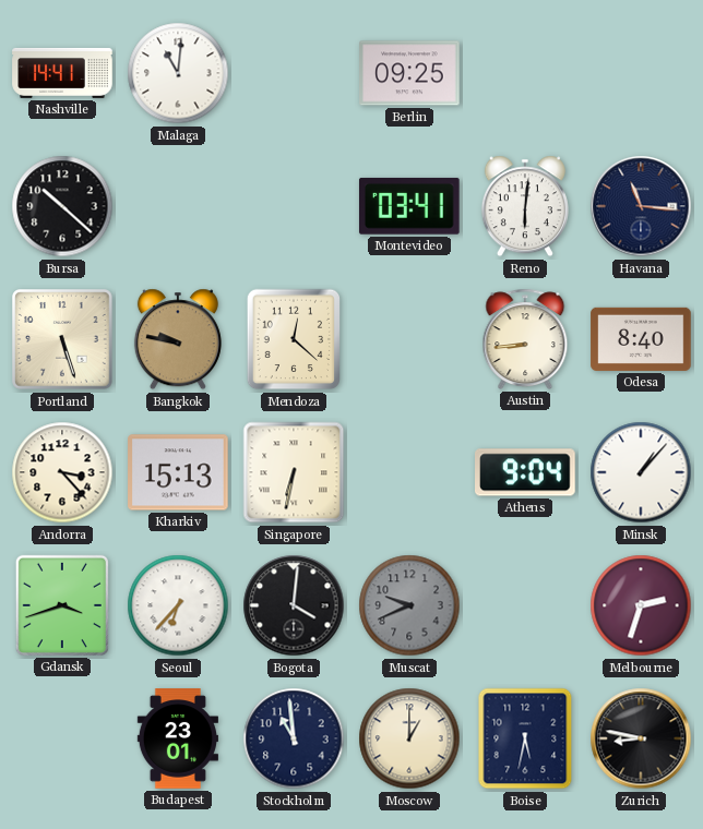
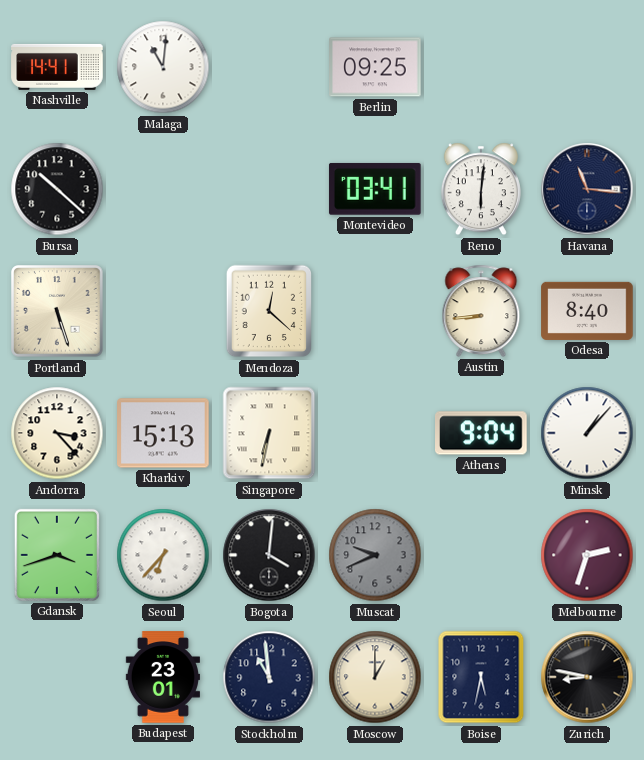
Bangkok: 9:47 -> none (178, 339)
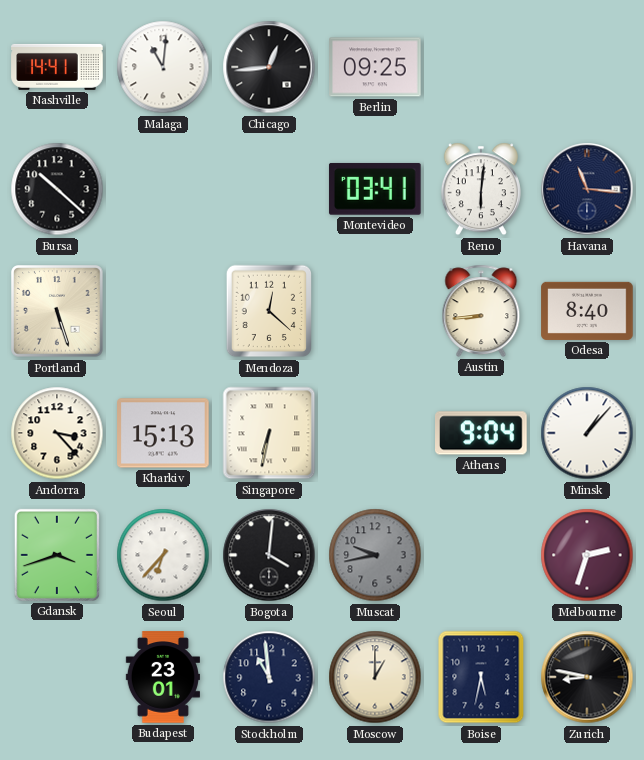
Chicago: none -> 12:44 (269, 67)
Muscat: 9:41 -> 9:43 (375, 555)
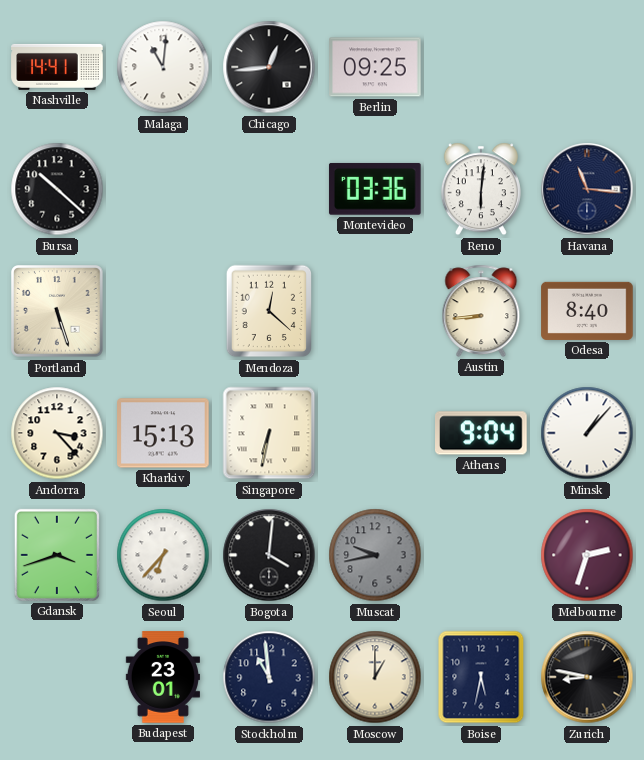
Montevideo: 03:41 -> 03:36 (375, 189)
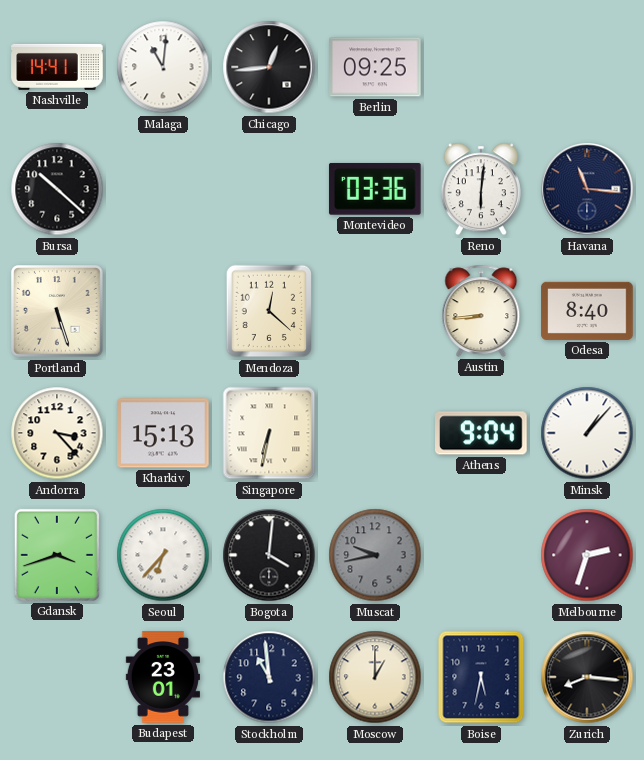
Zurich: 8:47 -> 8:16 (587, 677)
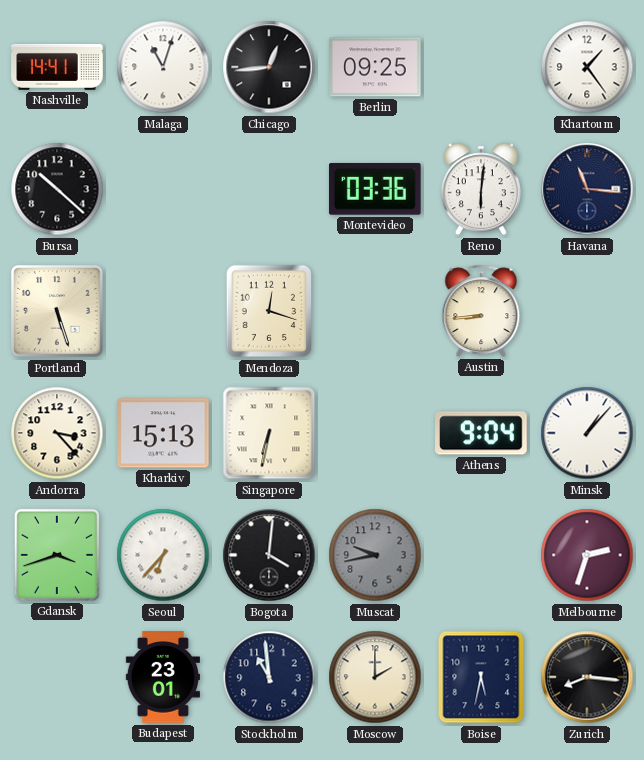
Malaga: 11:01 -> 11:03 (163, 67)
Khartoum: none -> 1:24 (587, 67)
Mendoza: 12:22 -> 12:18 (269, 311)
Odesa: 8:40 -> none (587, 311)
Moscow: 1:00 -> 2:00 (375, 677)
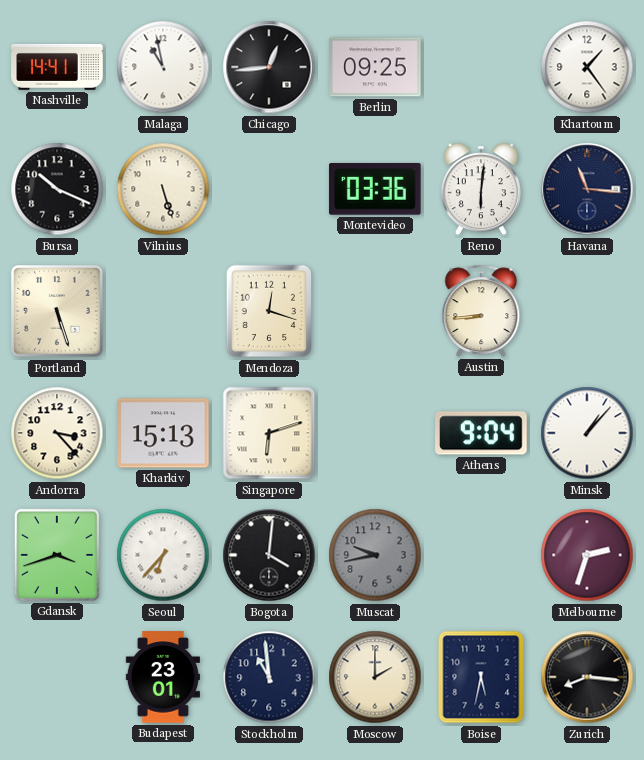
Malaga: 11:03 -> 10:58 (163, 67)
Bursa: 10:22 -> 10:19 (57, 189)
Vilnius: none -> 5:27 (163, 189)
Singapore: 6:32 -> 6:12 (269, 433)
